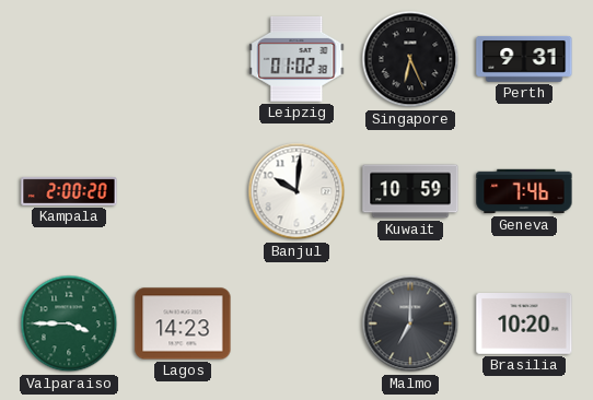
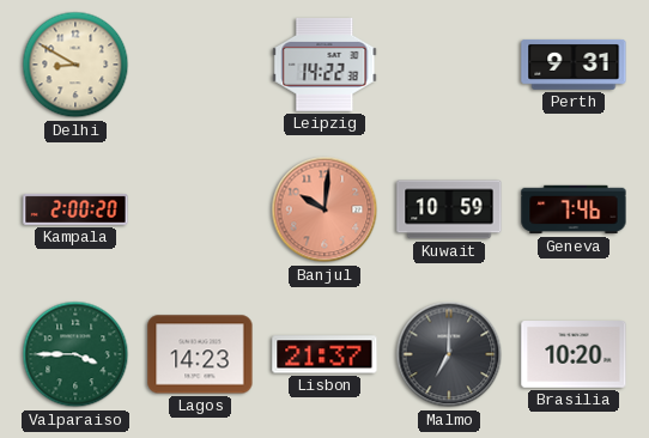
Delhi: none -> 8:50 (75, 65)
Leipzig: 01:02 -> 14:22 (324, 65)
Singapore: 6:26 -> none (410, 59)
Banjul dial: white -> salmon (324, 209)
Lisbon: none -> 21:37 (324, 354)
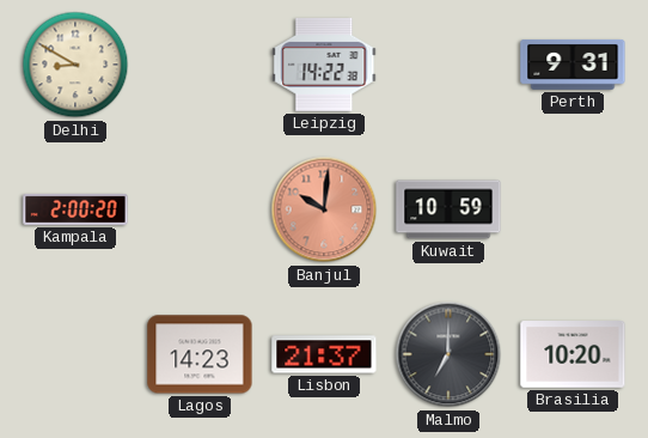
Geneva: 7:46 -> none (574, 209)
Valparaiso: 3:45 -> none (75, 354)
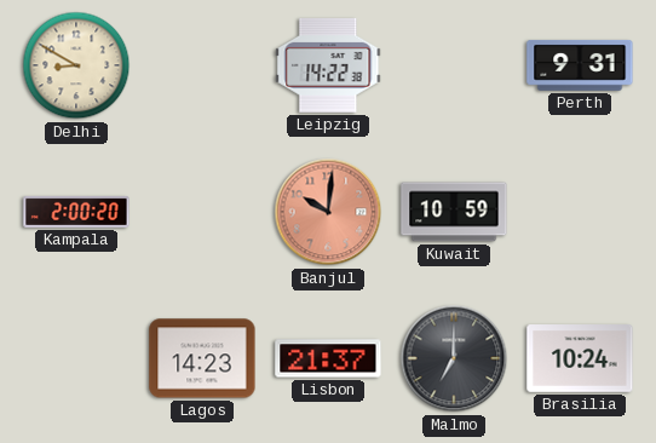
Brasilia: 10:20 -> 10:24 (580, 359)
